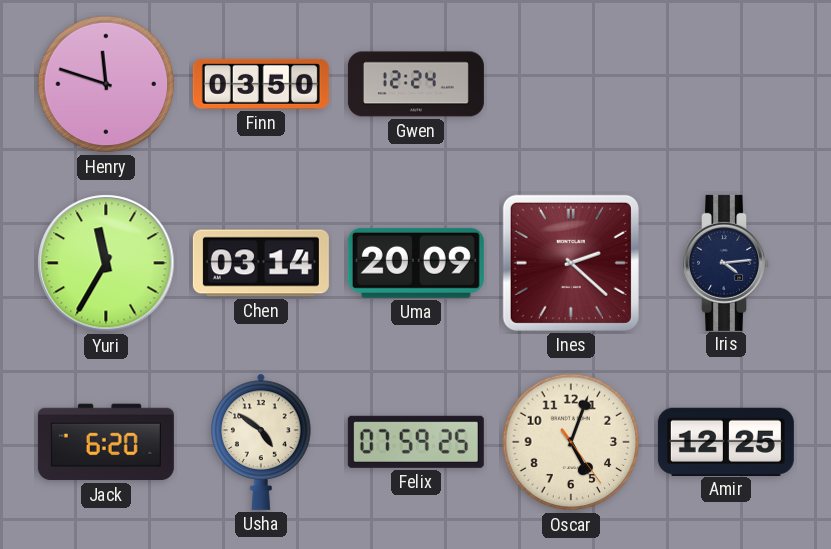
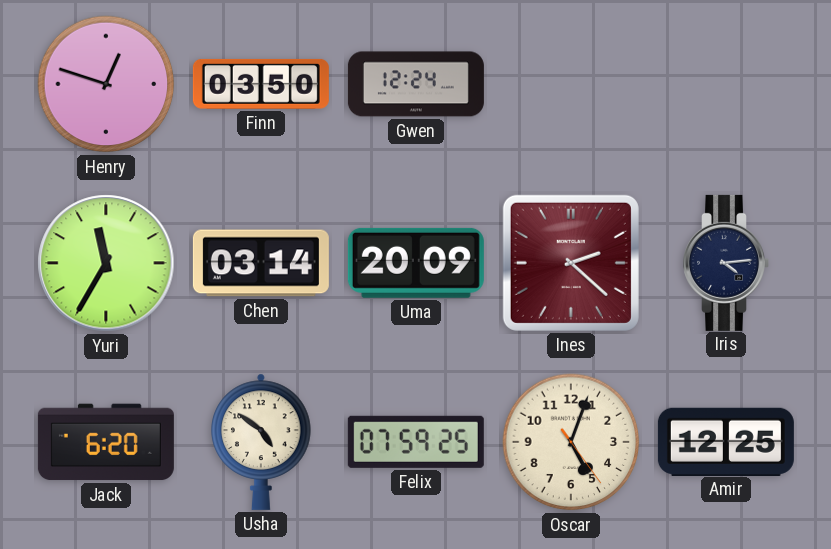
Henry: 11:48 -> 12:48 (106, 84)
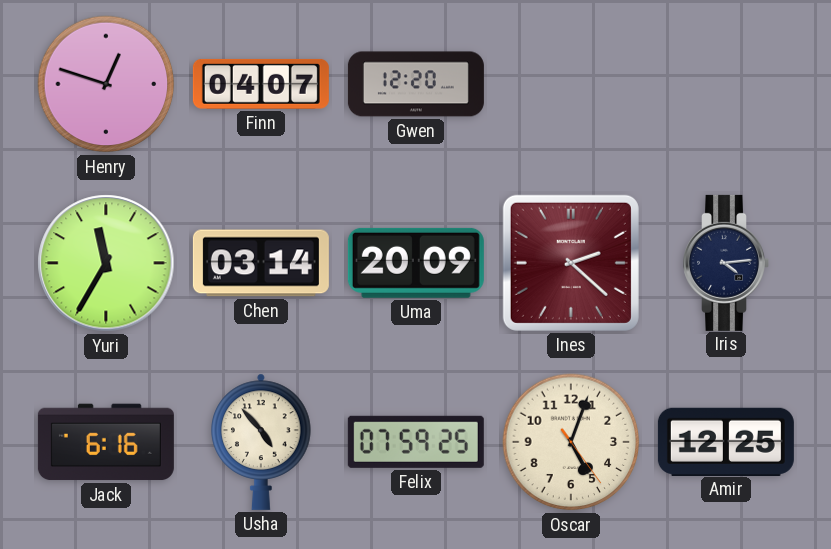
Finn: 03:50 -> 04:07 (261, 84)
Gwen: 12:24 -> 12:20 (416, 84)
Jack: 6:20 -> 6:16 (106, 442)
Usha: 4:51 -> 4:53 (261, 442)
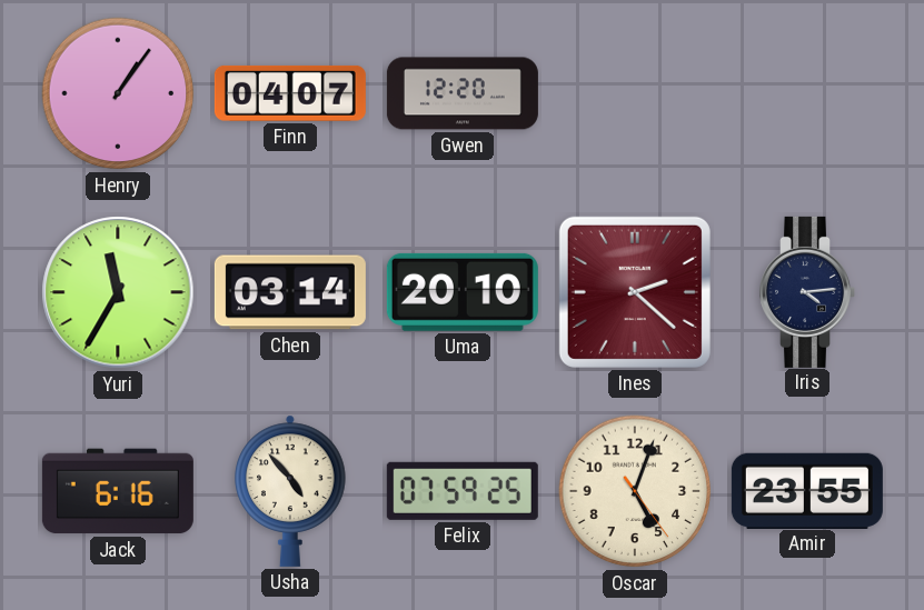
Henry: 12:48 -> 1:06 (118, 93)
Uma: 20:09 -> 20:10 (463, 292)
Amir: 12:25 -> 23:55 (807, 490)
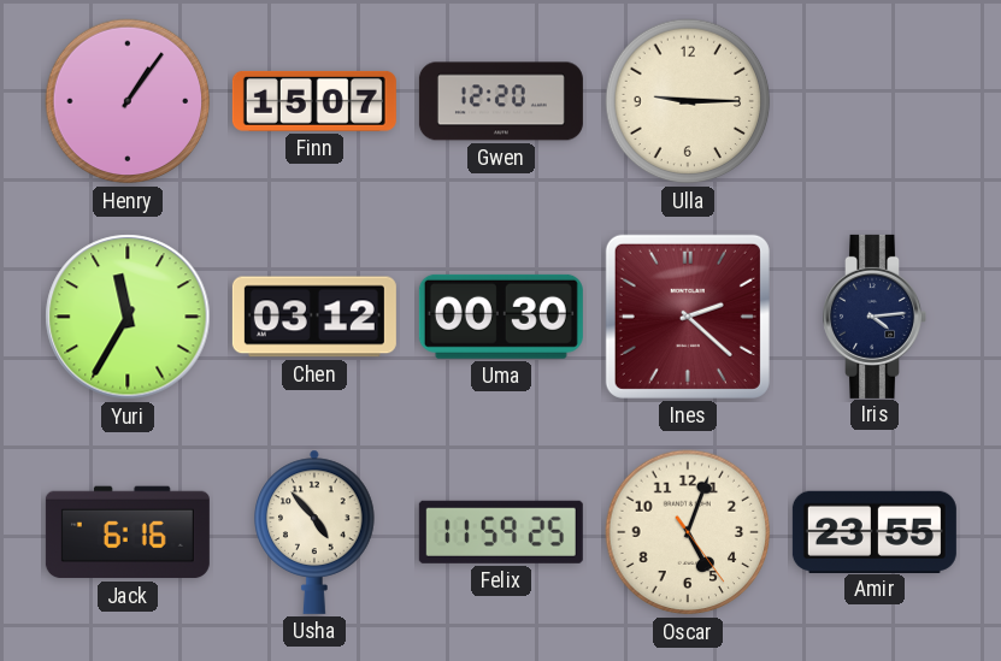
Finn: 04:07 -> 15:07 (314, 101)
Ulla: none -> 9:15 (688, 101)
Chen: 03:14 -> 03:12 (314, 317)
Uma: 20:10 -> 00:30 (501, 317)
Felix: 07:59 -> 11:59 (501, 532)
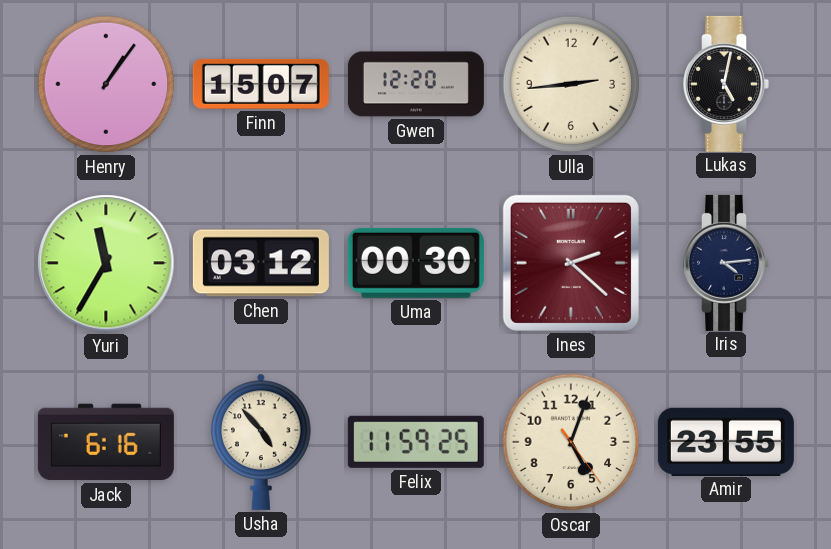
Ulla: 9:15 -> 2:44 (571, 84)
Lukas: none -> 5:02 (726, 84)
